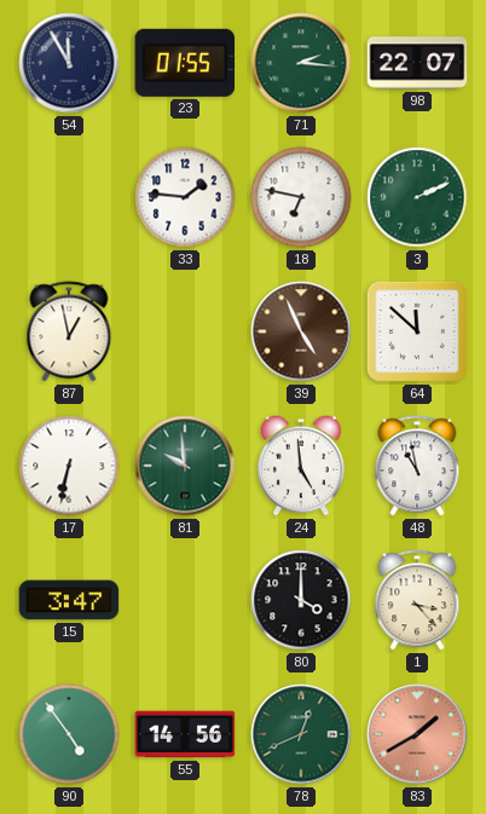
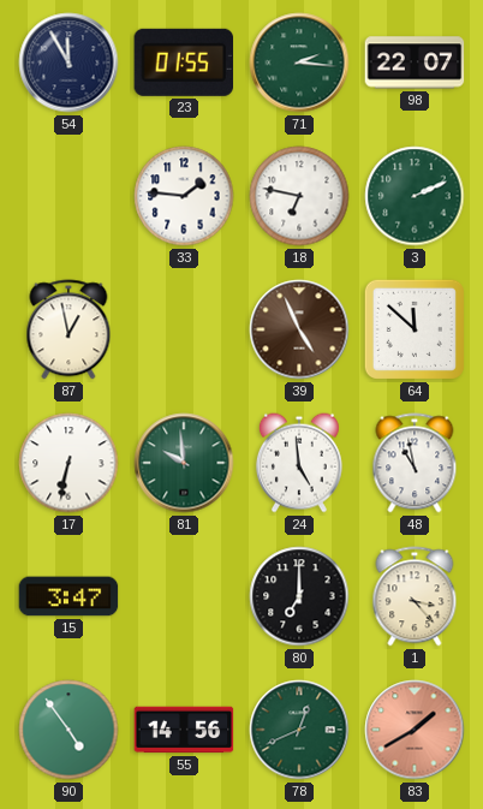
80: 4:00 -> 7:00 (299, 596)
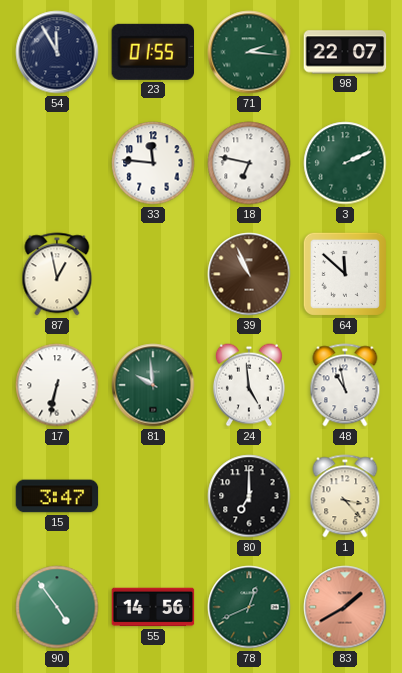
33: 1:46 -> 11:46 (153, 163)
39: 4:56 -> 10:56 (249, 274)
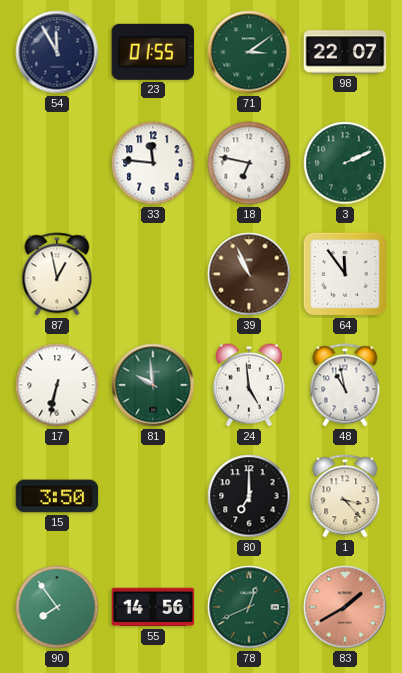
71: 2:16 -> 3:09 (249, 52)
64: 11:52 -> 11:54 (345, 274)
15: 3:47 -> 3:50 (57, 496)
90: 4:54 -> 7:54 (57, 607)
